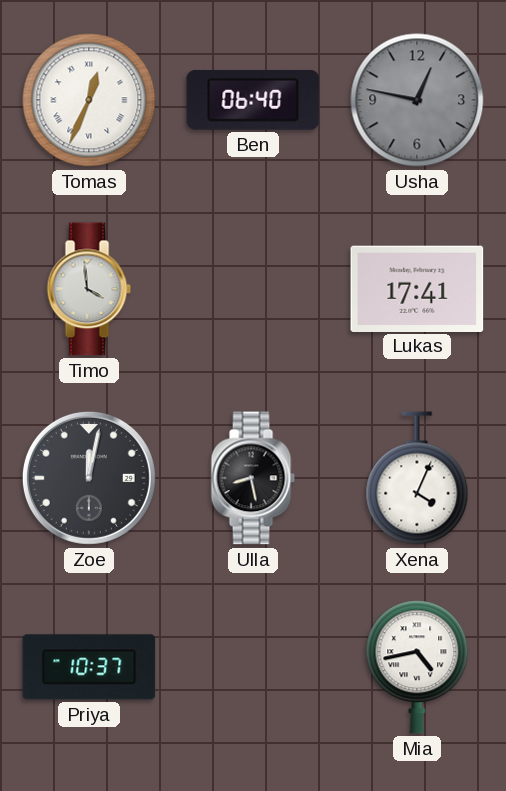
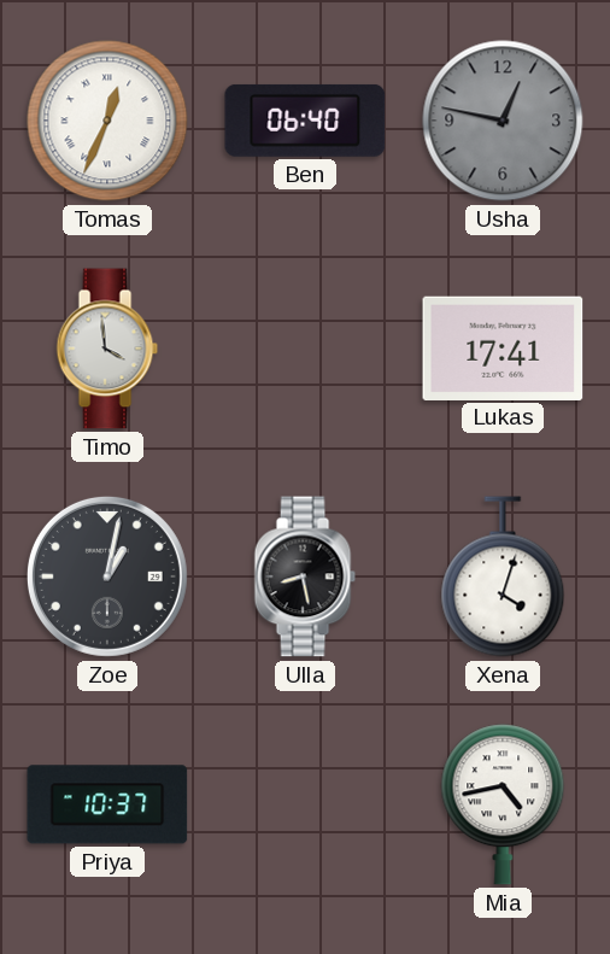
Zoe: 12:02 -> 1:02 (107, 577)
Xena: 4:04 -> 4:03 (503, 577)
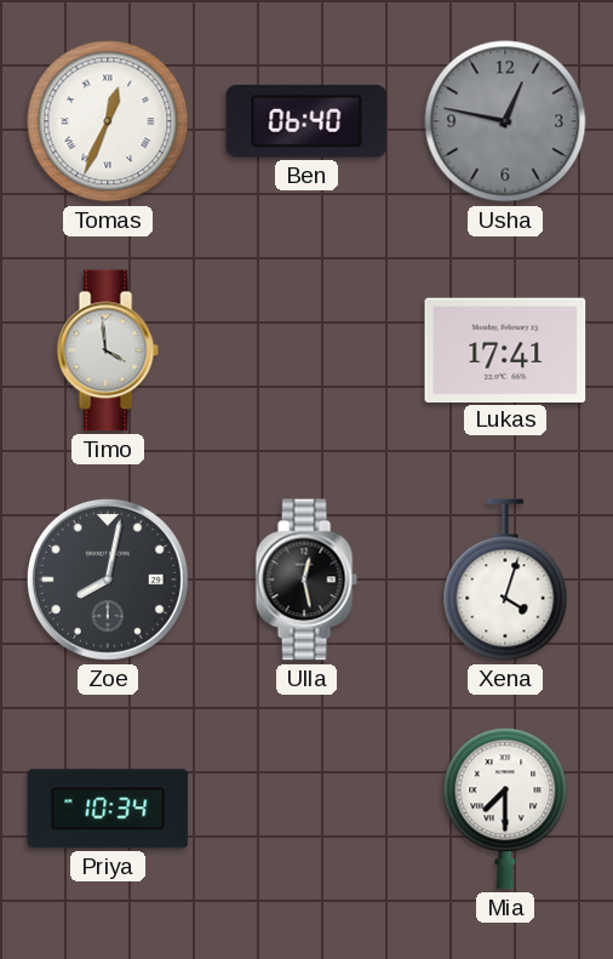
Zoe: 1:02 -> 8:02 (108, 580)
Ulla: 8:28 -> 12:28 (306, 580)
Priya: 10:37 -> 10:34 (108, 809)
Mia: 4:43 -> 7:30 (505, 809)
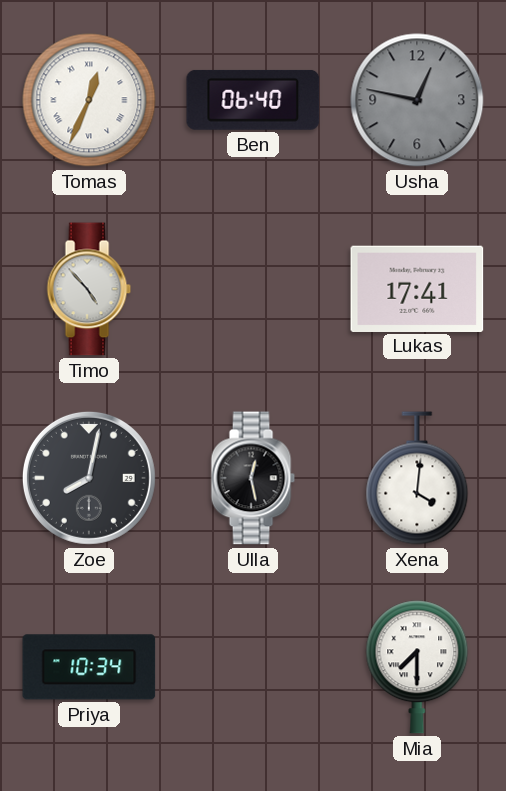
Timo: 3:59 -> 4:53 (89, 289)
Xena: 4:03 -> 4:01 (417, 478)
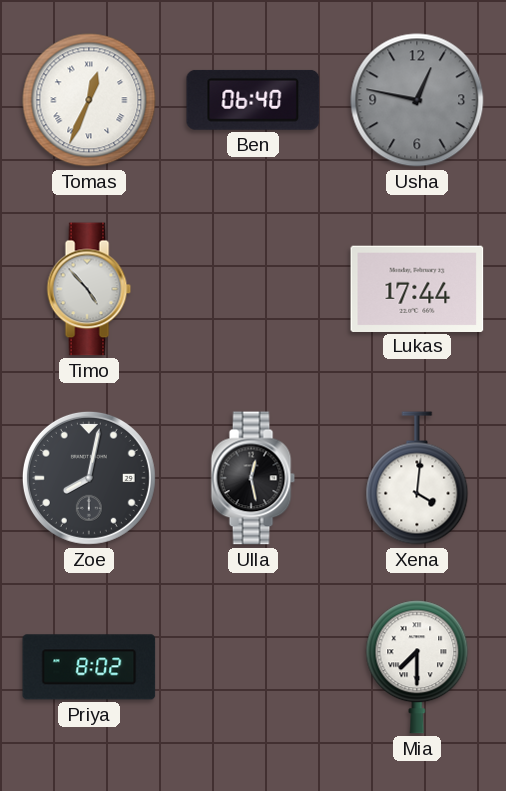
Lukas: 17:41 -> 17:44 (417, 288)
Priya: 10:34 -> 8:02 (89, 667)
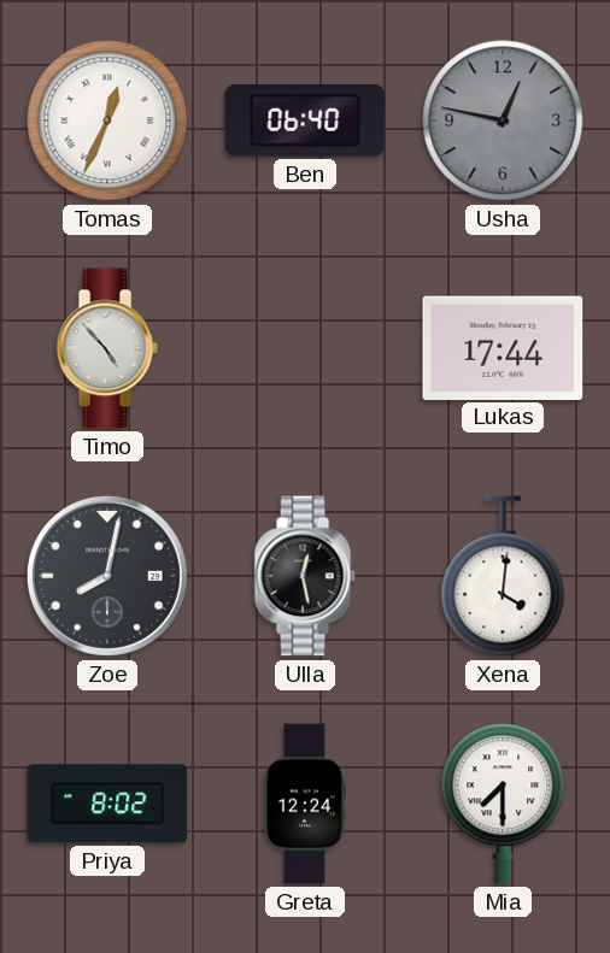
Greta: none -> 12:24 (304, 804)
